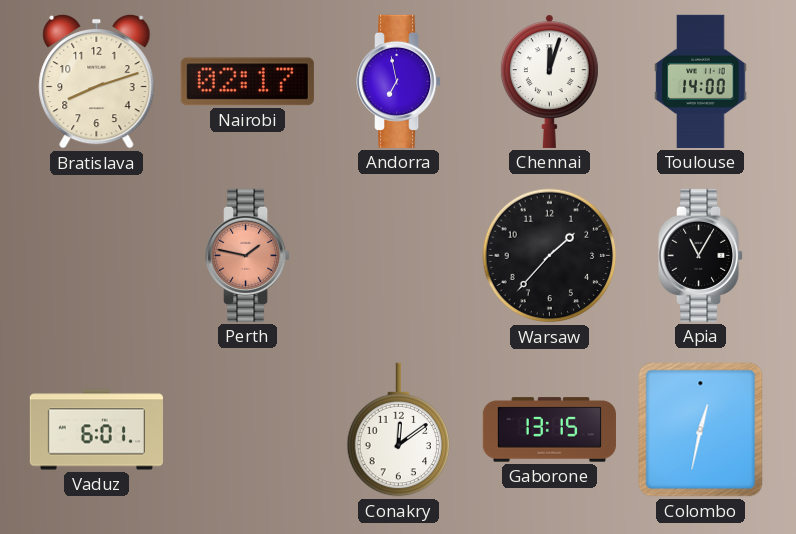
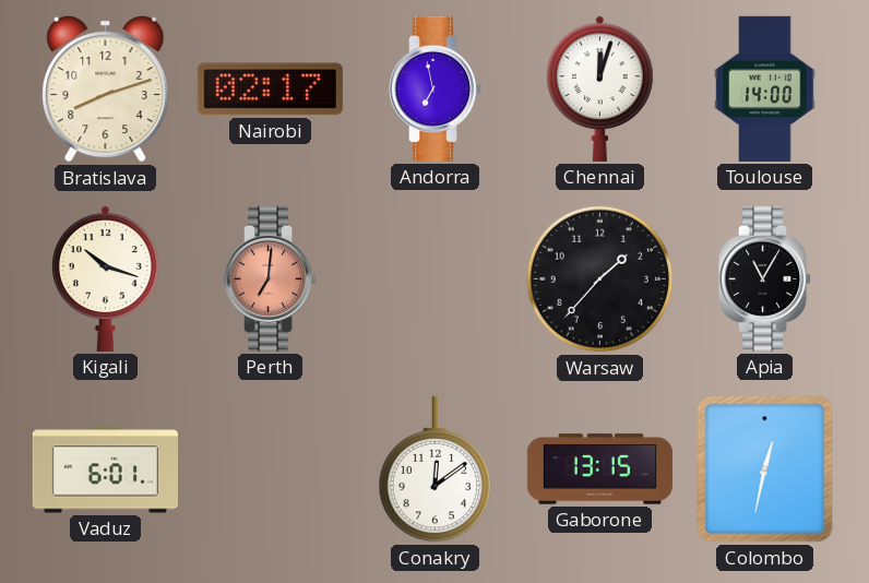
Kigali: none -> 10:18 (105, 278)
Perth: 1:47 -> 7:01 (272, 278)
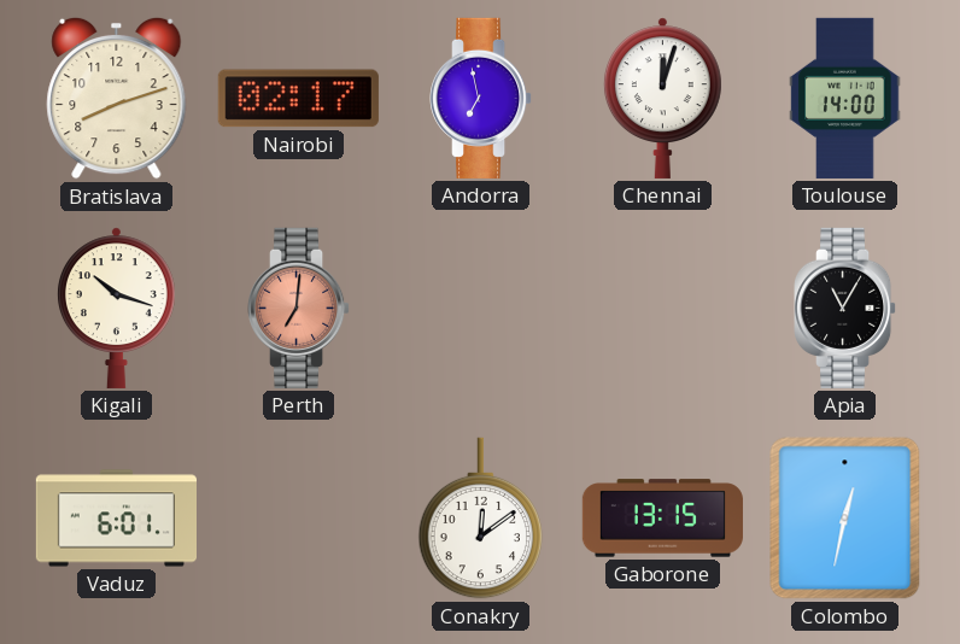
Warsaw: 1:37 -> none (600, 279)
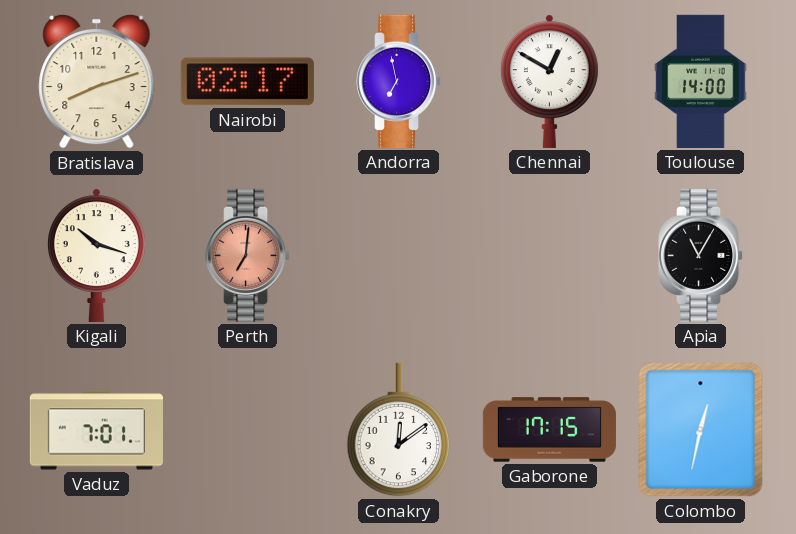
Chennai: 12:03 -> 12:50 (549, 81)
Vaduz: 6:01 -> 7:01 (96, 430)
Gaborone: 13:15 -> 17:15 (549, 430)
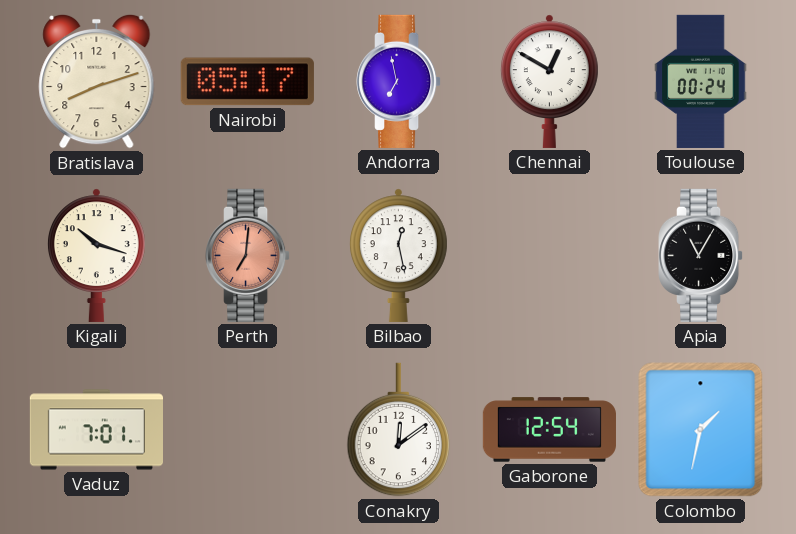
Nairobi: 02:17 -> 05:17 (247, 82)
Toulouse: 14:00 -> 00:24 (701, 81)
Bilbao: none -> 12:28 (398, 255)
Gaborone: 17:15 -> 12:54 (549, 430)
Colombo: 12:32 -> 1:32 (701, 430)
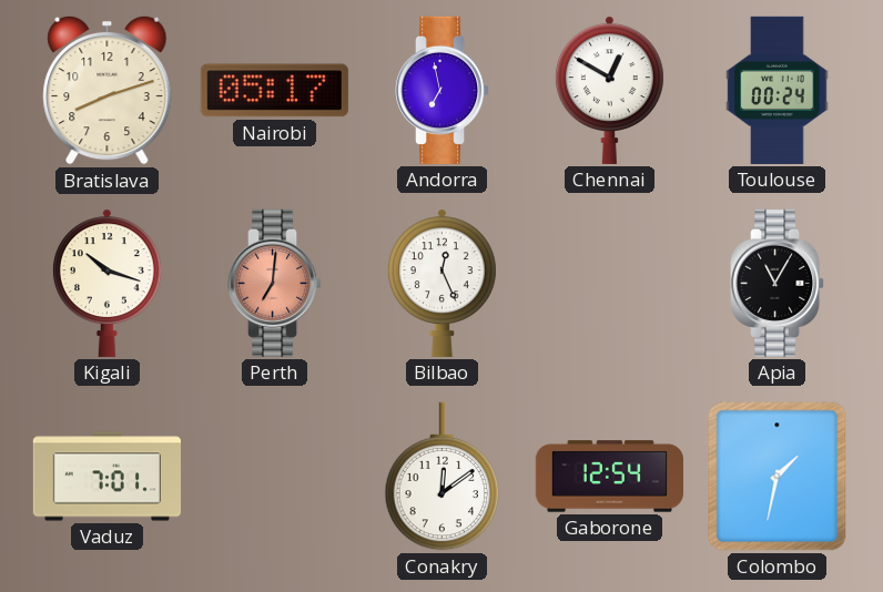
Bilbao: 12:28 -> 12:26 (441, 283)
